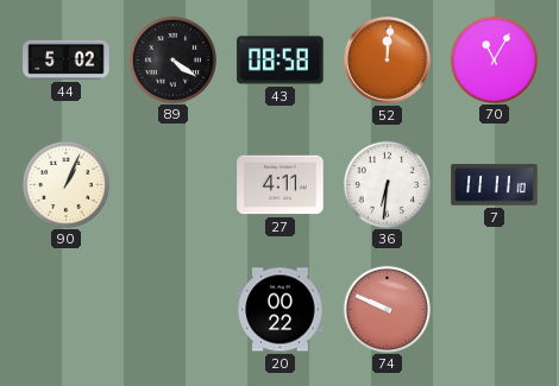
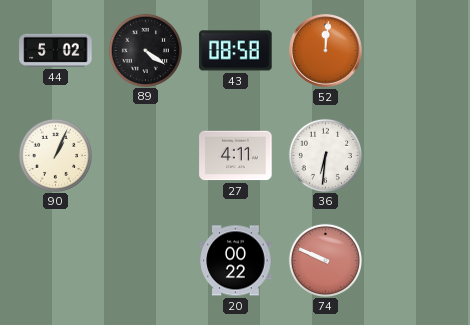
70: 11:05 -> none (494, 59)
7: 11:11 -> none (495, 185)
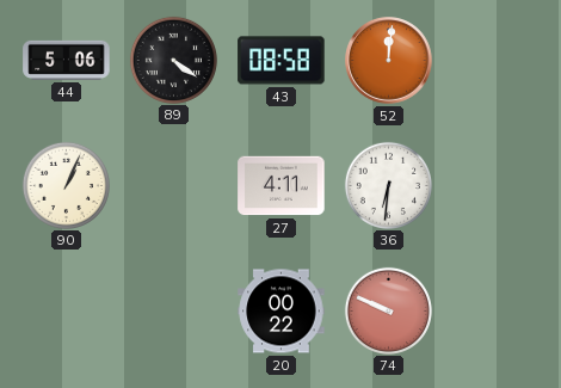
44: 5:02 -> 5:06 (67, 60)
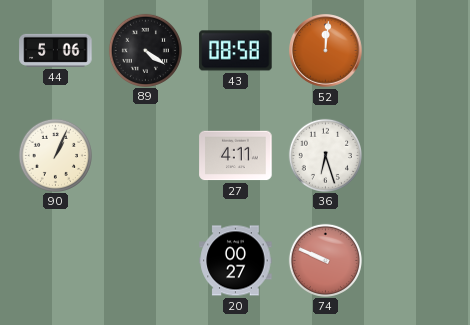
36: 6:31 -> 6:27 (325, 155)
20: 00:22 -> 00:27 (236, 261)
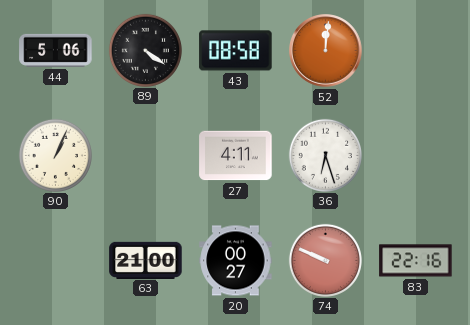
63: none -> 21:00 (146, 260)
83: none -> 22:16 (416, 261)
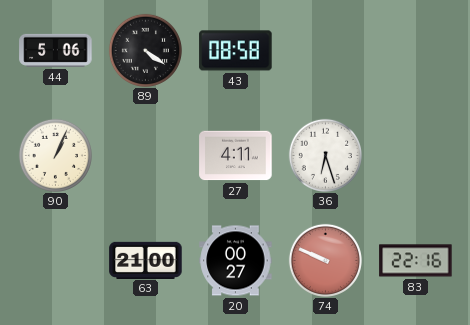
52: 12:01 -> none (326, 51)
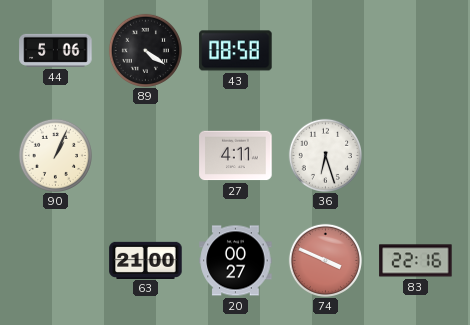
74: 9:49 -> 3:49 (325, 260)
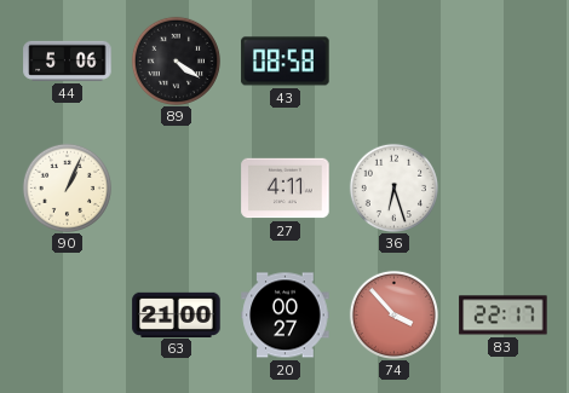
74: 3:49 -> 3:53 (393, 314)
83: 22:16 -> 22:17 (504, 316)
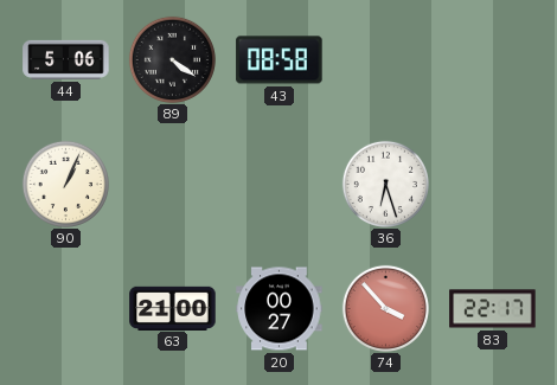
27: 4:11 -> none (286, 189)
